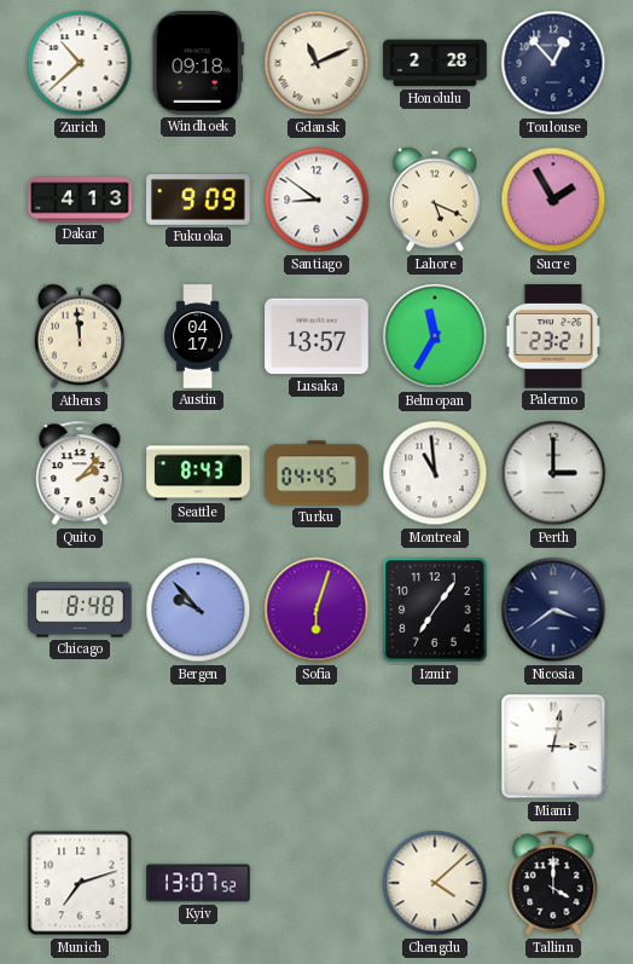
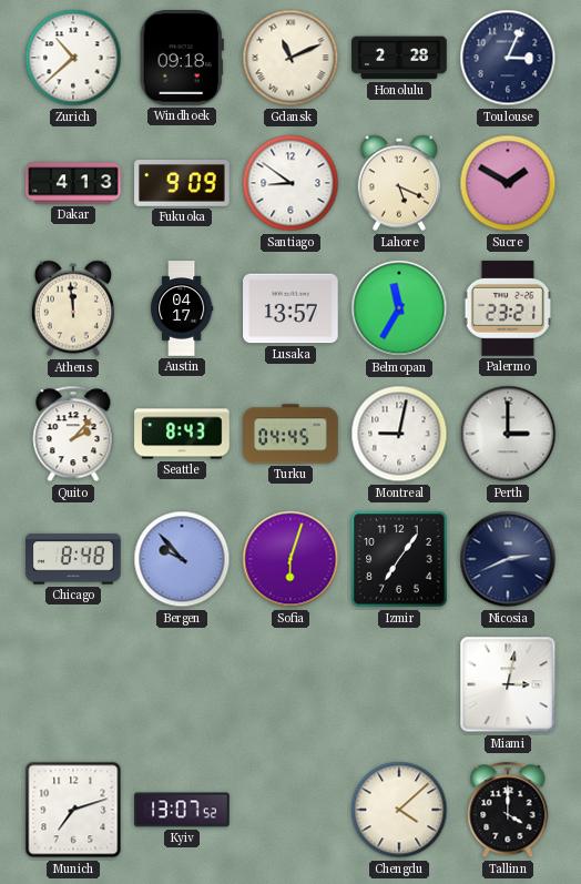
Toulouse: 12:53 -> 3:04 (508, 58)
Sucre: 1:55 -> 1:50 (508, 183)
Montreal: 10:59 -> 9:02 (399, 434)
Nicosia: 3:39 -> 2:41 (508, 559)
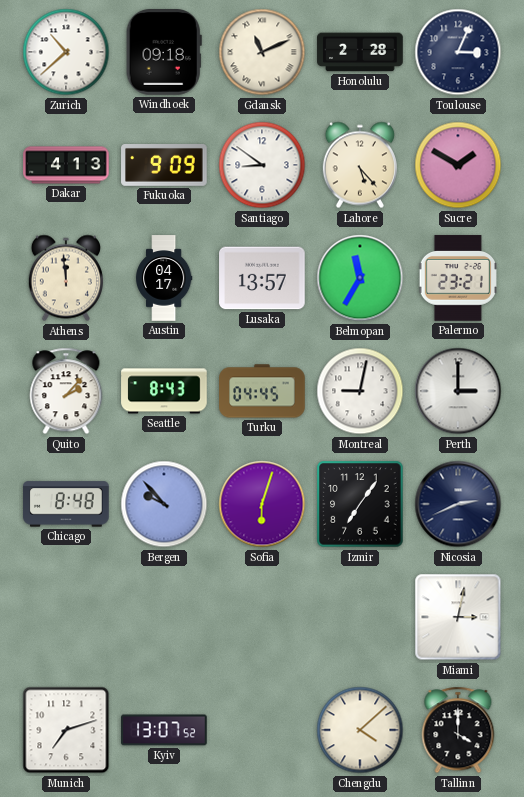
Lahore: 5:19 -> 5:23 (360, 165)
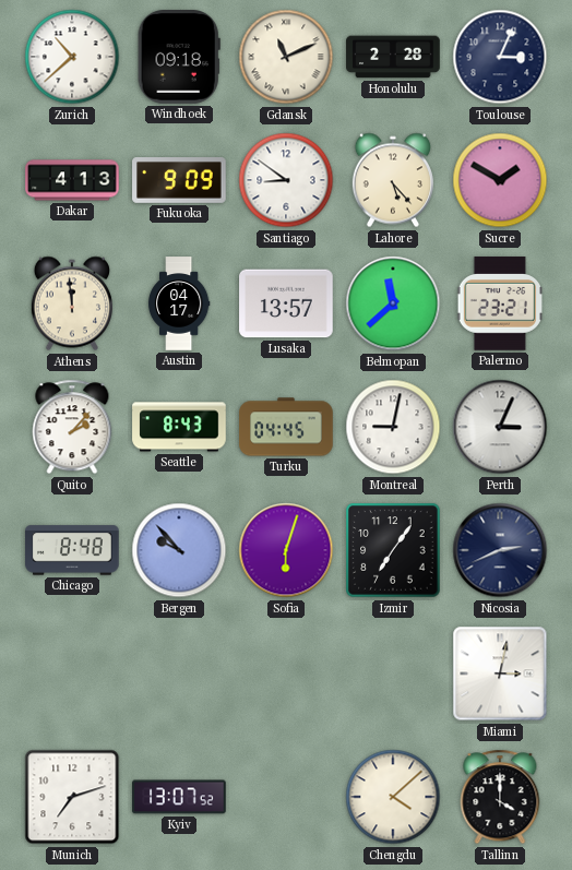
Belmopan: 11:35 -> 11:38 (393, 303)
Perth: 3:00 -> 3:04 (500, 427)
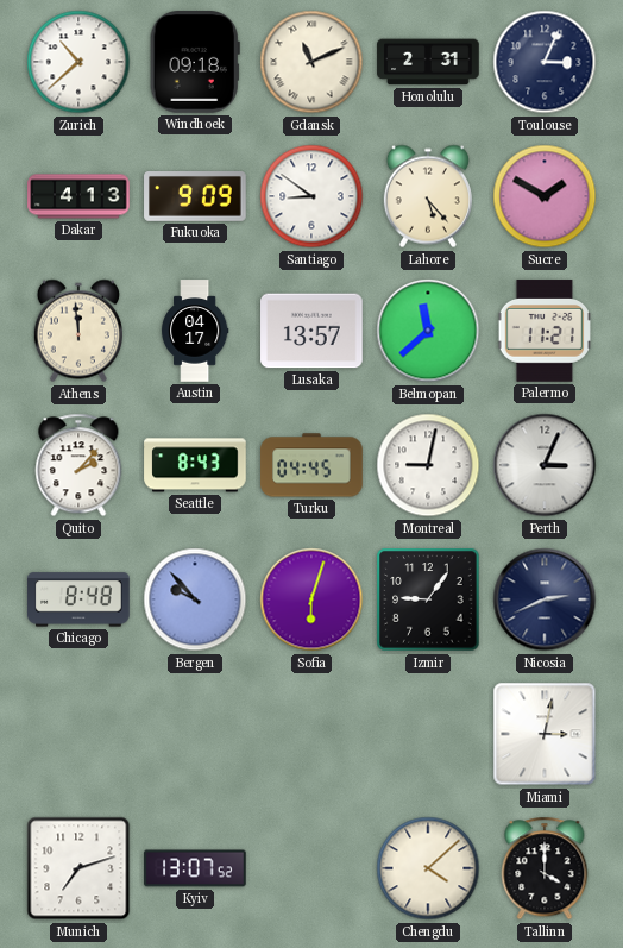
Honolulu: 2:28 -> 2:31 (428, 62)
Palermo: 23:21 -> 11:21 (545, 331)
Izmir: 7:06 -> 9:06 (428, 599)
